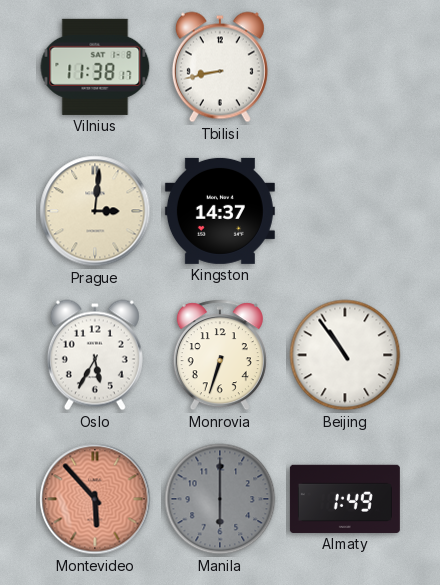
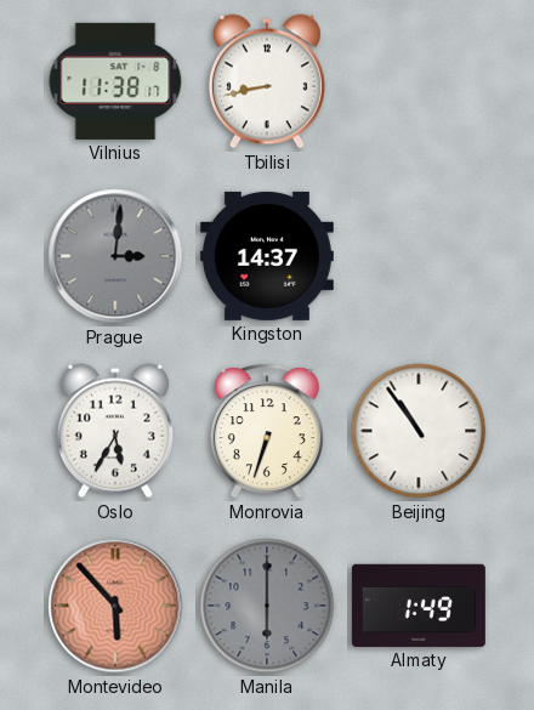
Prague dial: cream -> grey (115, 256)
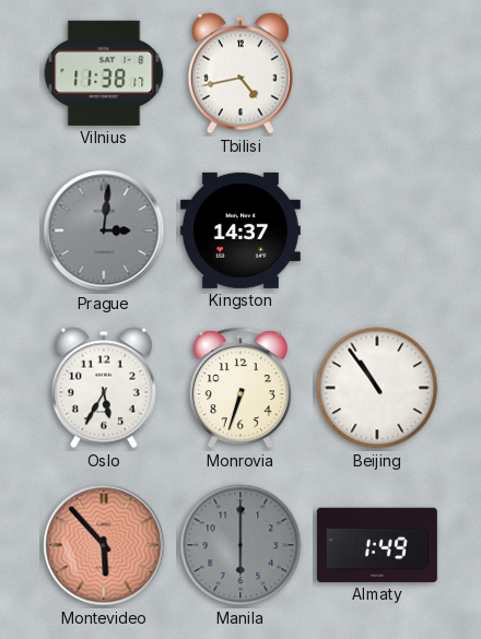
Tbilisi: 8:43 -> 4:43 (241, 73)
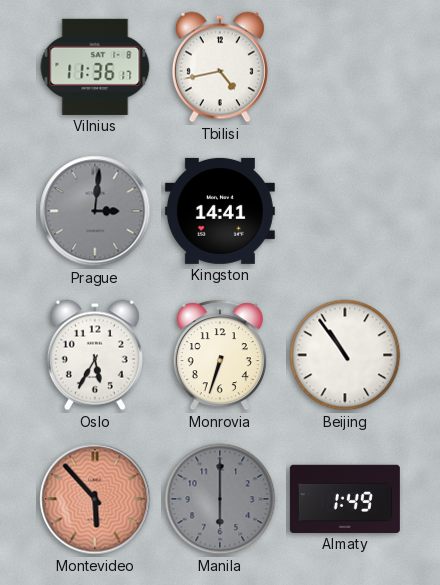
Vilnius: 11:38 -> 11:36 (95, 67)
Kingston: 14:37 -> 14:41 (220, 211)
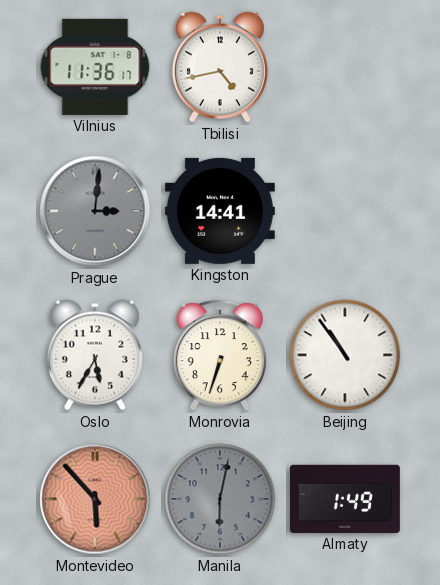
Manila: 6:00 -> 6:02 (220, 499)
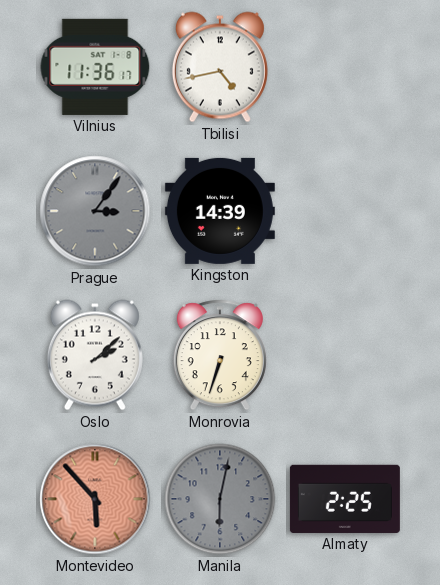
Prague: 3:01 -> 3:06 (95, 211)
Kingston: 14:41 -> 14:39 (220, 211)
Oslo: 5:35 -> 2:08 (95, 355)
Beijing: 10:54 -> none (345, 355)
Almaty: 1:49 -> 2:25 (345, 499)
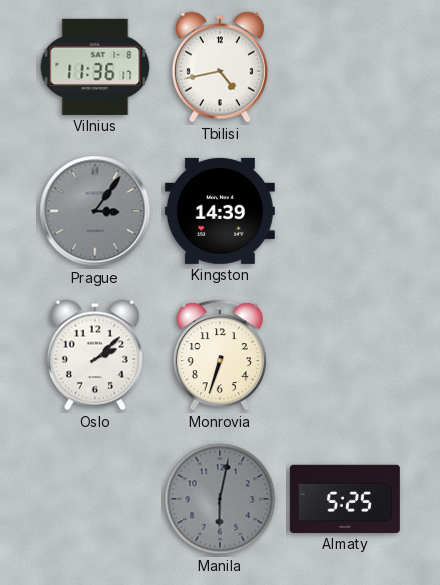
Montevideo: 5:53 -> none (95, 499)
Almaty: 2:25 -> 5:25 (345, 499)
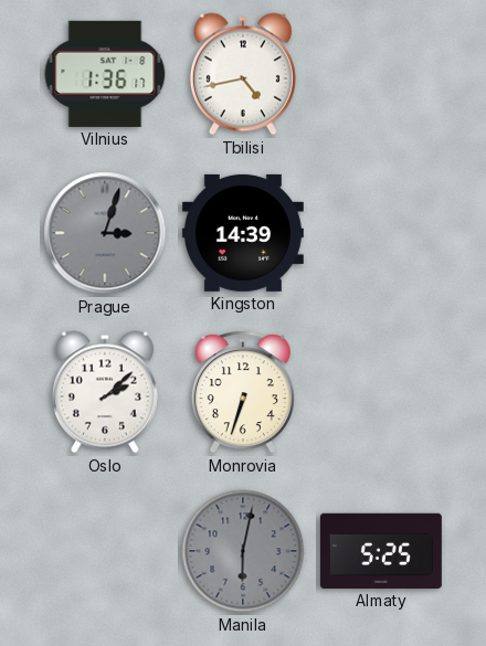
Vilnius: 11:36 -> 1:36 (105, 74)
Prague: 3:06 -> 3:03 (105, 233)
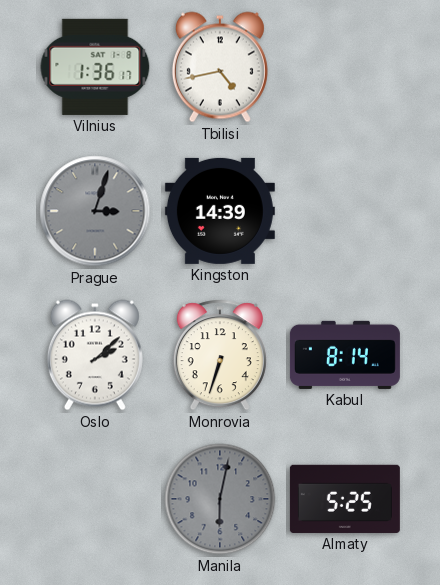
Kabul: none -> 8:14 (345, 355)
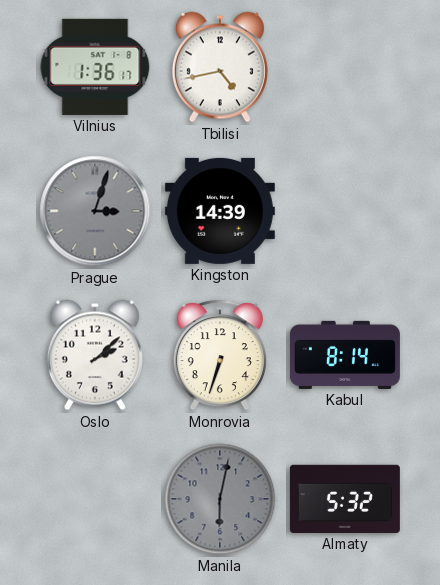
Almaty: 5:25 -> 5:32 (345, 499)
